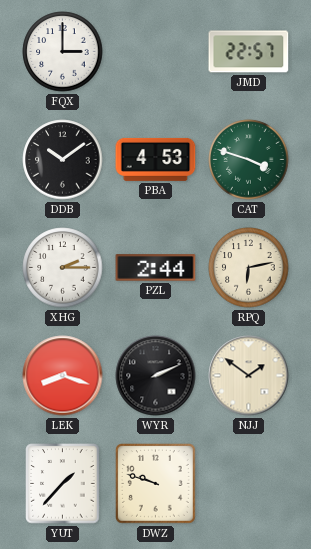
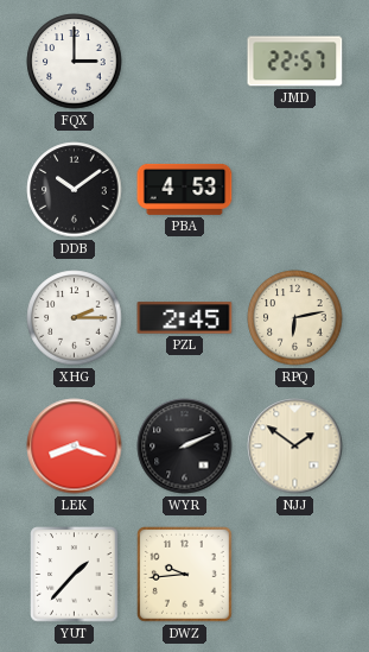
CAT: 3:48 -> none (249, 160)
PZL: 2:44 -> 2:45 (185, 318)
DWZ: 9:48 -> 9:44 (184, 574)
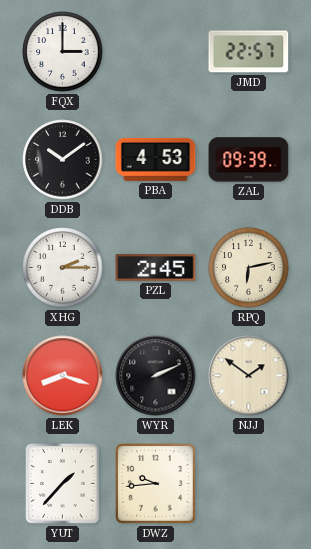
ZAL: none -> 09:39 (249, 160)
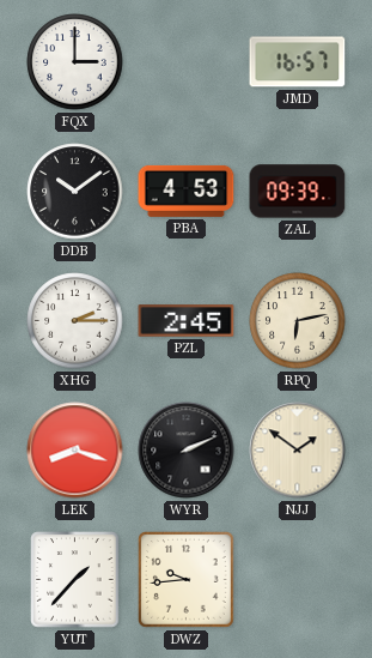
JMD: 22:57 -> 16:57 (298, 62)
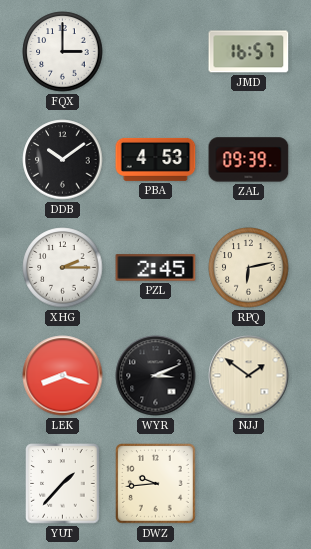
WYR: 2:11 -> 3:11 (156, 376)
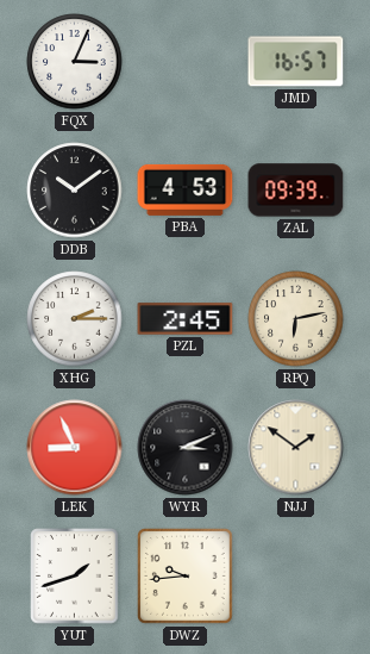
FQX: 3:00 -> 3:04 (75, 62)
LEK: 8:18 -> 8:56 (75, 448)
YUT: 1:37 -> 1:42 (75, 577)
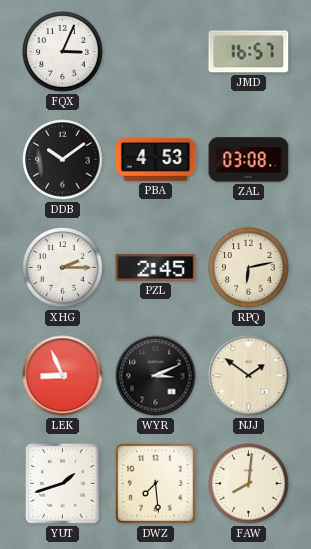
ZAL: 09:39 -> 03:08 (249, 160)
DWZ: 9:44 -> 7:29 (155, 483)
FAW: none -> 8:01 (249, 484)
